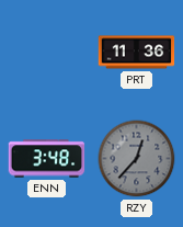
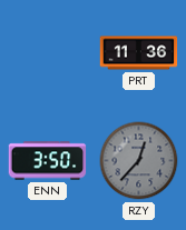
ENN: 3:48 -> 3:50 (48, 161)
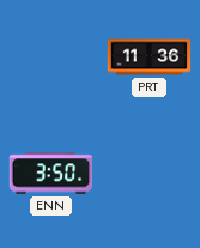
RZY: 12:37 -> none (139, 161)
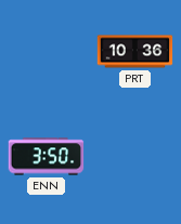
PRT: 11:36 -> 10:36 (135, 52)
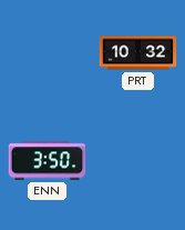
PRT: 10:36 -> 10:32 (138, 53)
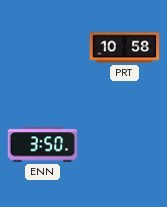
PRT: 10:32 -> 10:58 (125, 48)
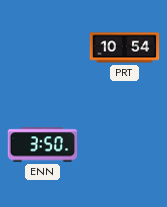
PRT: 10:58 -> 10:54 (125, 48)
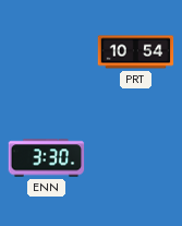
ENN: 3:50 -> 3:30 (47, 158)
